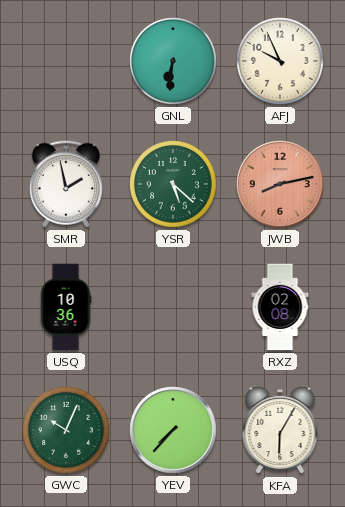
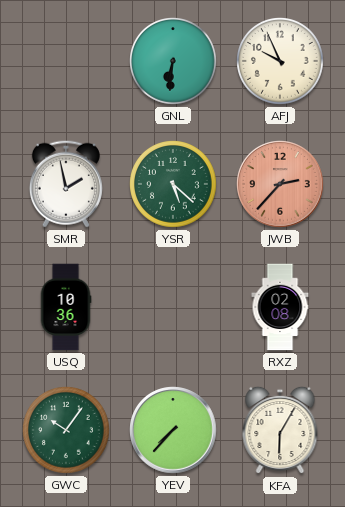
JWB: 8:13 -> 2:37 (280, 184)
GWC: 10:04 -> 10:06 (67, 431)
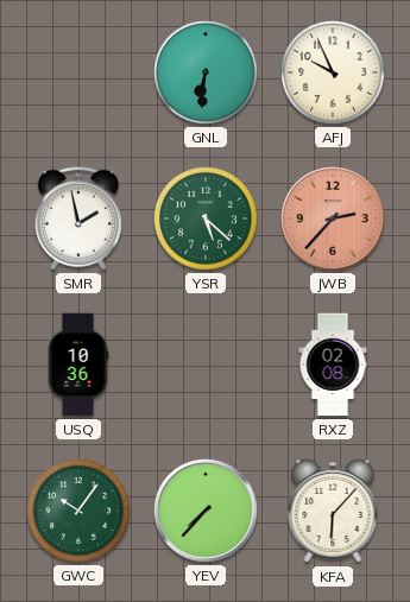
KFA: 6:05 -> 6:07 (333, 511)
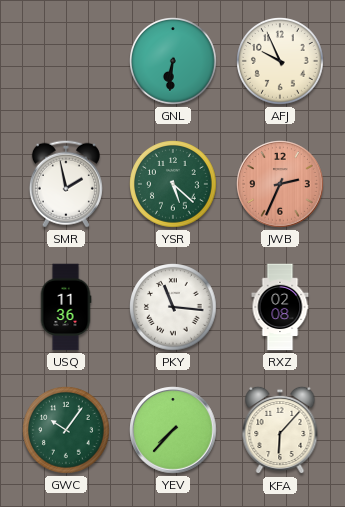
JWB: 2:37 -> 2:34 (280, 184)
USQ: 10:36 -> 11:36 (66, 307)
PKY: none -> 11:16 (174, 308)
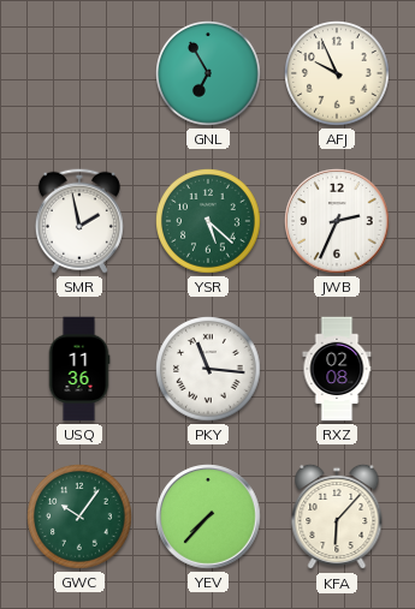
GNL: 6:31 -> 6:55 (209, 74)
JWB dial: salmon -> white (337, 221)
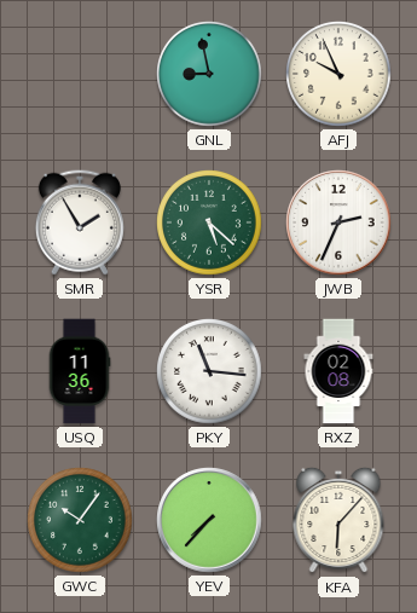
GNL: 6:55 -> 8:58 (210, 75)
SMR: 1:58 -> 1:55 (80, 222)
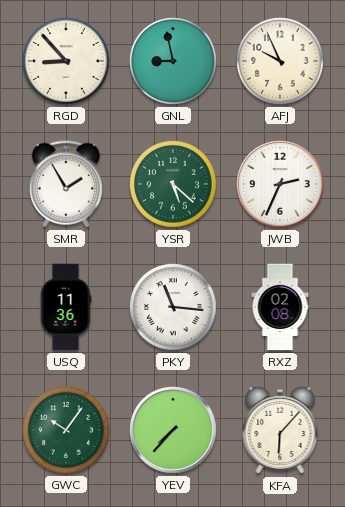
RGD: none -> 8:53 (67, 62)
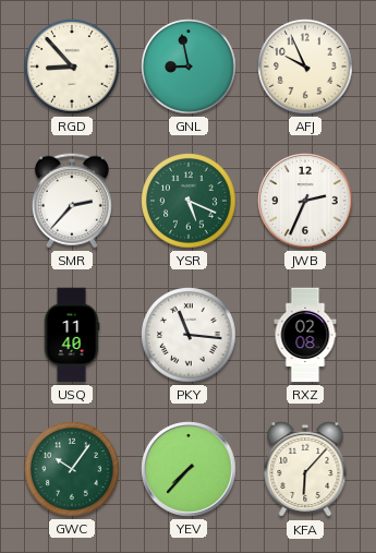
SMR: 1:55 -> 2:37 (72, 201)
YSR: 5:22 -> 5:19 (190, 202)
USQ: 11:36 -> 11:40 (72, 335)
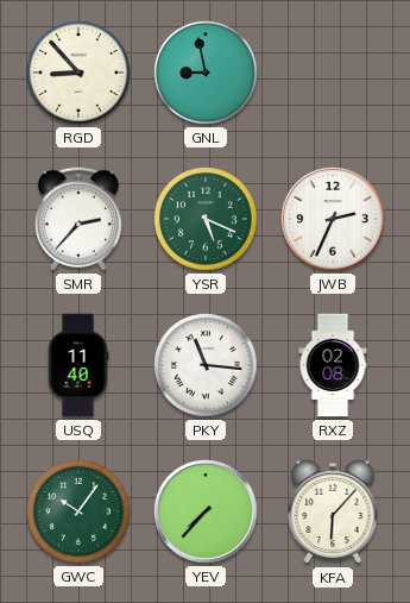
AFJ: 9:56 -> none (306, 68)
